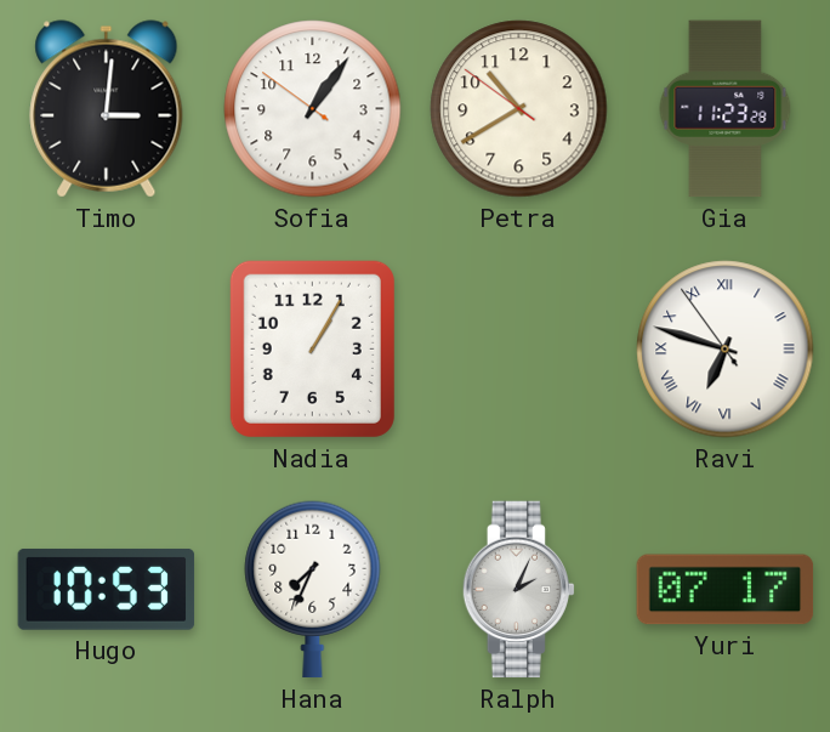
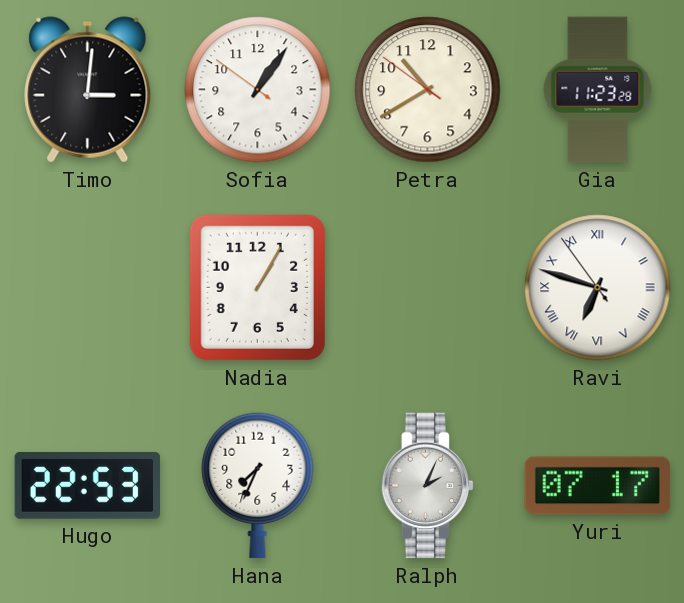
Hugo: 10:53 -> 22:53 (88, 485)
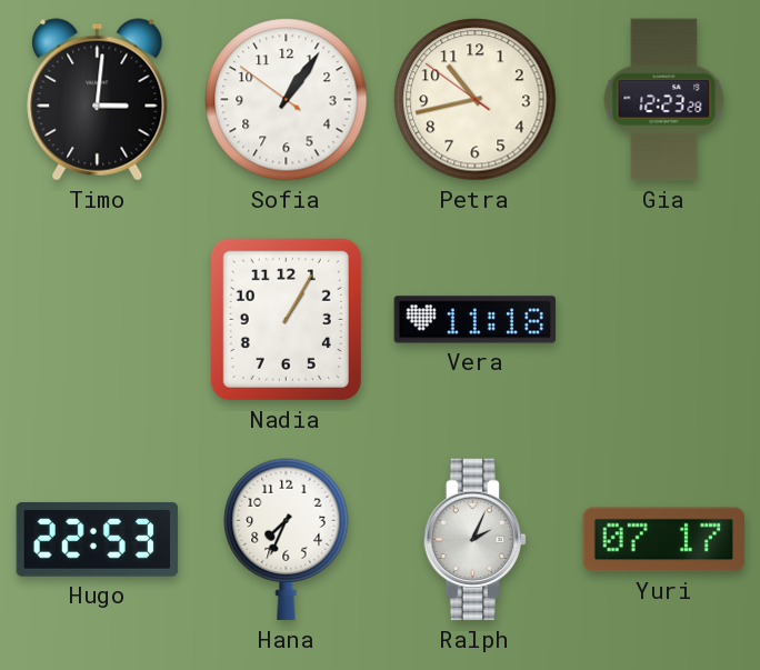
Petra: 10:39 -> 10:42 (476, 100)
Gia: 11:23 -> 12:23 (664, 100)
Vera: none -> 11:18 (476, 320)
Ravi: 6:47 -> none (598, 288)
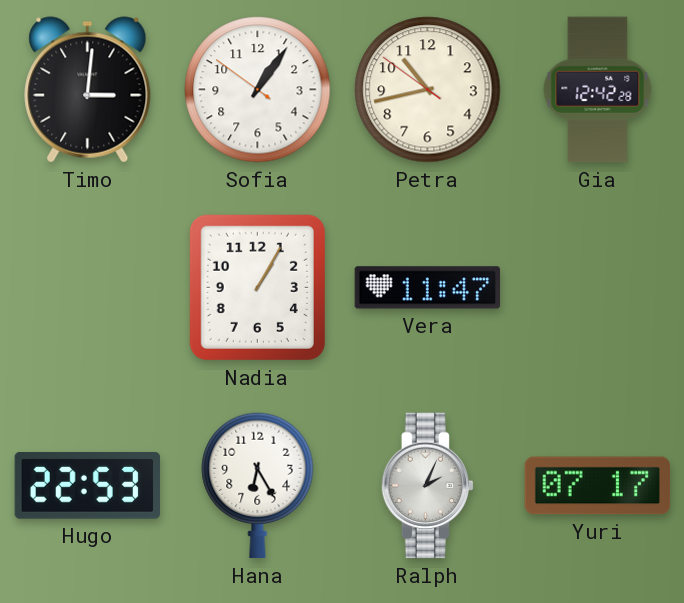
Gia: 12:23 -> 12:42 (598, 90)
Vera: 11:18 -> 11:47 (428, 288)
Hana: 7:34 -> 6:25 (258, 486)
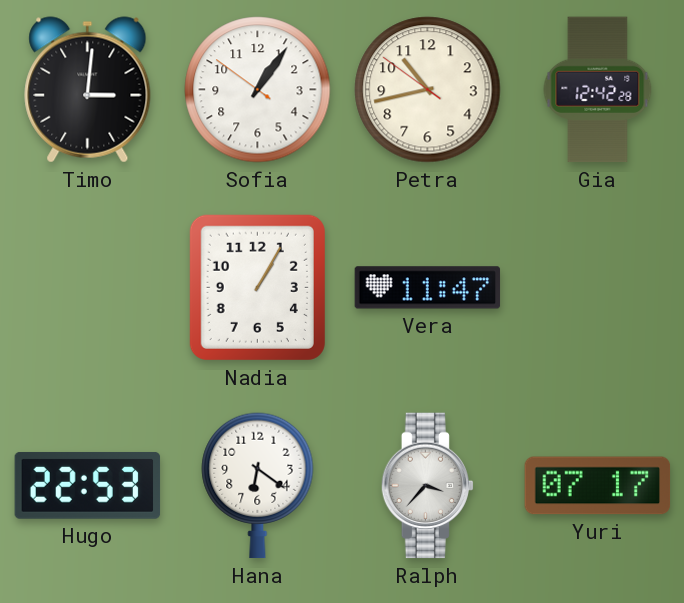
Hana: 6:25 -> 6:21 (258, 486)
Ralph: 2:04 -> 3:37 (427, 486)
